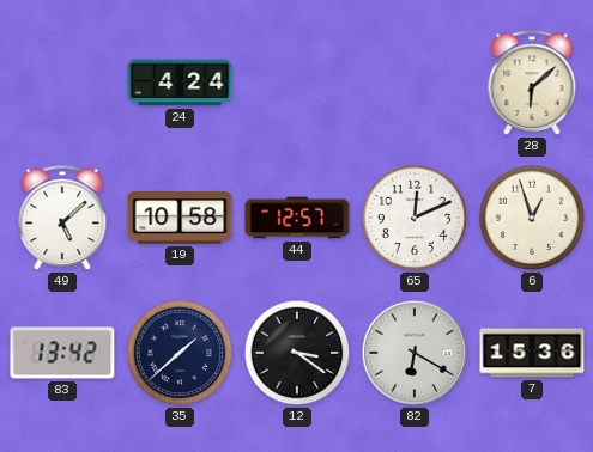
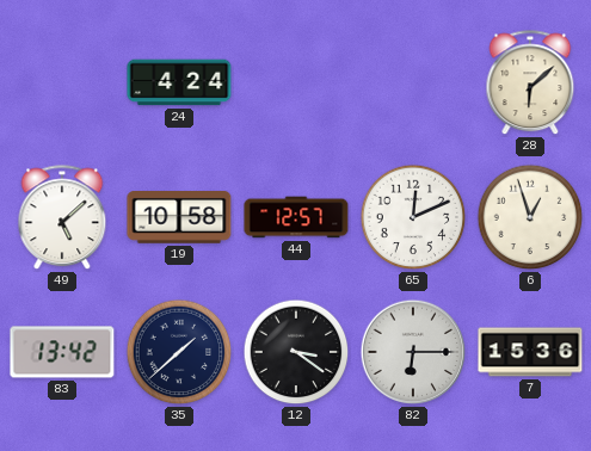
82: 6:20 -> 6:15 (413, 352)
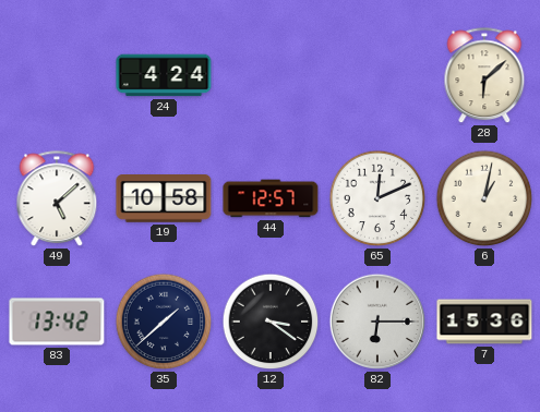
6: 12:57 -> 1:02 (484, 198)
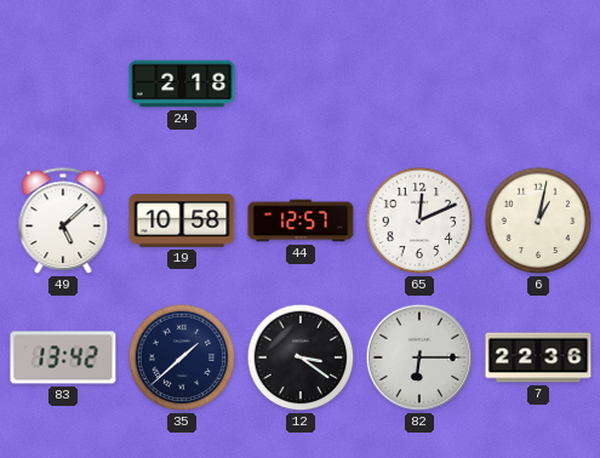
24: 4:24 -> 2:18 (182, 84)
28: 6:08 -> none (484, 76)
7: 15:36 -> 22:36 (538, 357)
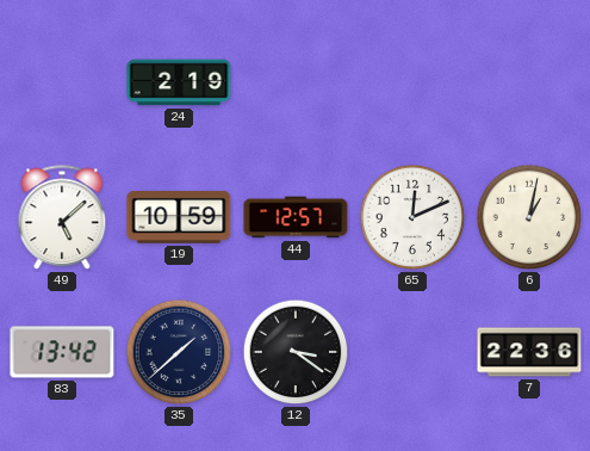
24: 2:18 -> 2:19 (179, 82)
19: 10:58 -> 10:59 (179, 218)
82: 6:15 -> none (419, 357)
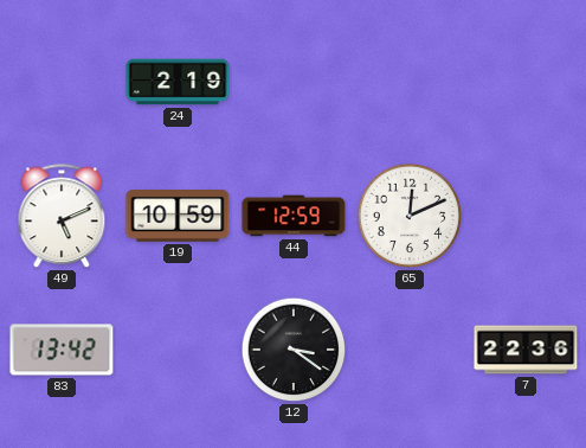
49: 5:08 -> 5:11 (62, 217)
44: 12:57 -> 12:59 (294, 216)
6: 1:02 -> none (529, 217)
35: 1:38 -> none (179, 352)
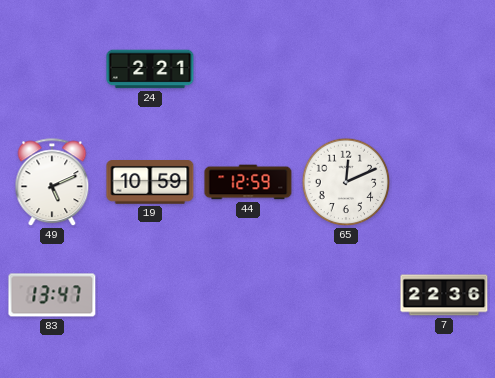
24: 2:19 -> 2:21 (150, 69)
83: 13:42 -> 13:47 (52, 295)
12: 3:21 -> none (294, 350)
